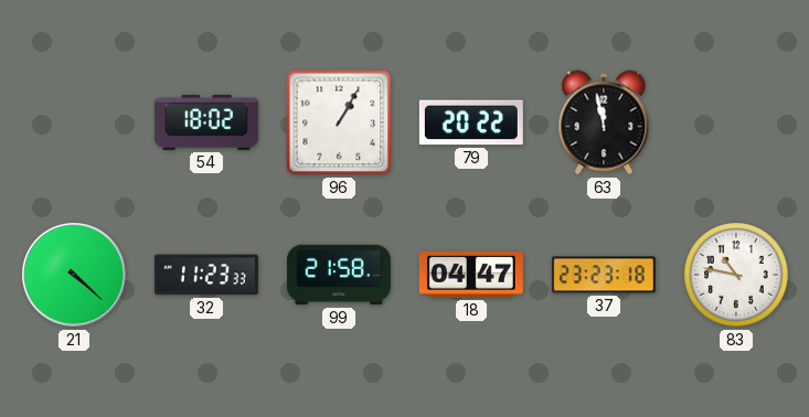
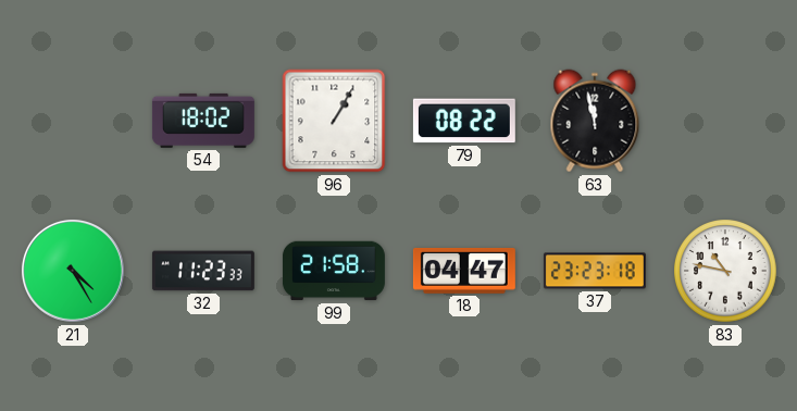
79: 20:22 -> 08:22 (464, 121)
21: 4:22 -> 4:25 (73, 271)
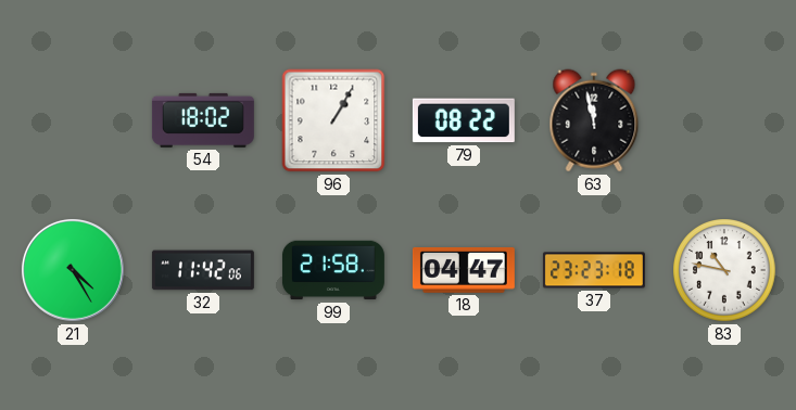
32: 11:23 -> 11:42 (203, 270)
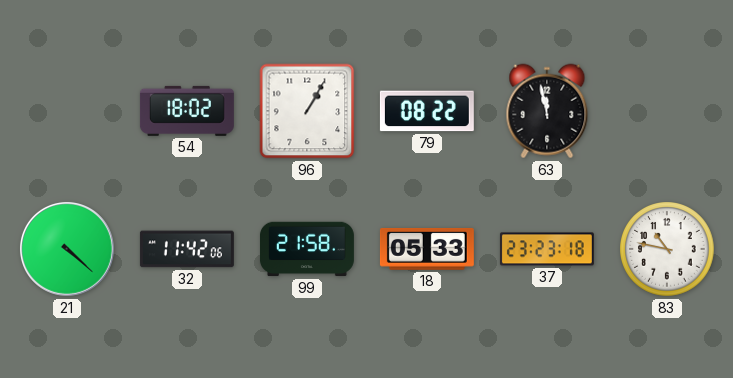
21: 4:25 -> 4:22 (67, 249)
18: 04:47 -> 05:33 (427, 249)
